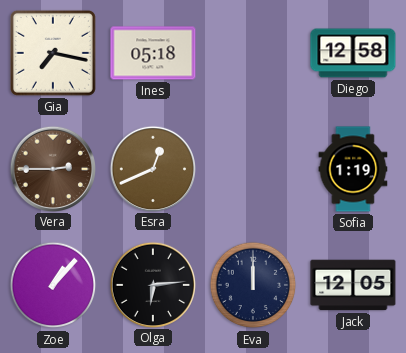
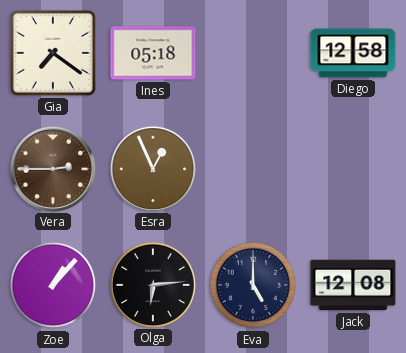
Gia: 7:17 -> 7:21 (53, 53)
Esra: 12:41 -> 12:56 (152, 168)
Sofia: 1:19 -> none (353, 169)
Eva: 12:00 -> 5:00 (253, 285)
Jack: 12:05 -> 12:08 (353, 285)
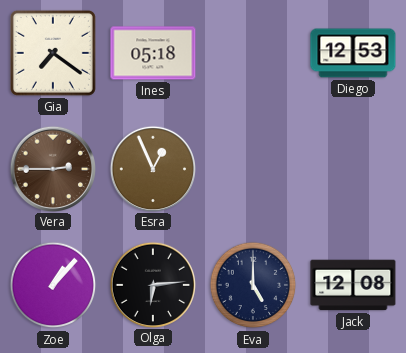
Diego: 12:58 -> 12:53 (353, 53)
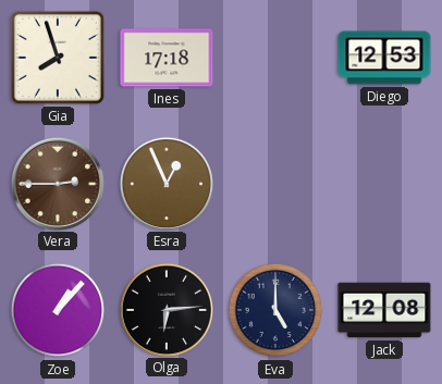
Gia: 7:21 -> 7:57 (58, 58)
Ines: 05:18 -> 17:18 (167, 58)
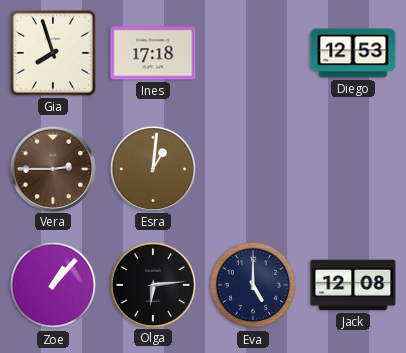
Esra: 12:56 -> 1:01 (152, 168)
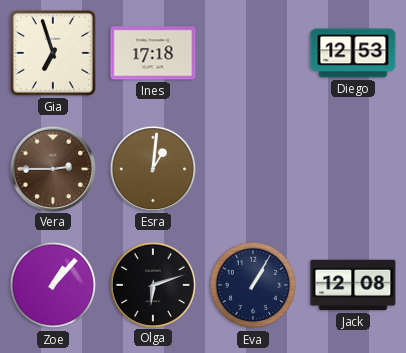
Gia: 7:57 -> 6:57 (53, 53)
Olga: 6:14 -> 6:12 (152, 284)
Eva: 5:00 -> 1:05 (253, 285)
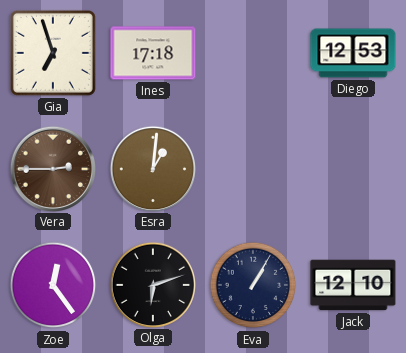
Zoe: 1:07 -> 12:24 (53, 285)
Jack: 12:08 -> 12:10 (353, 285)
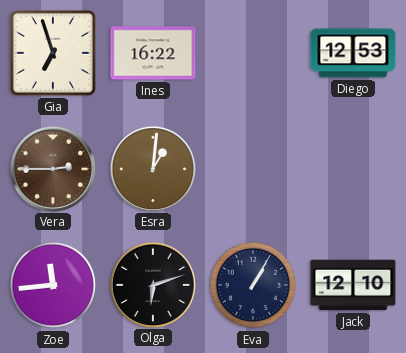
Ines: 17:18 -> 16:22 (153, 53)
Zoe: 12:24 -> 11:44 (53, 285)
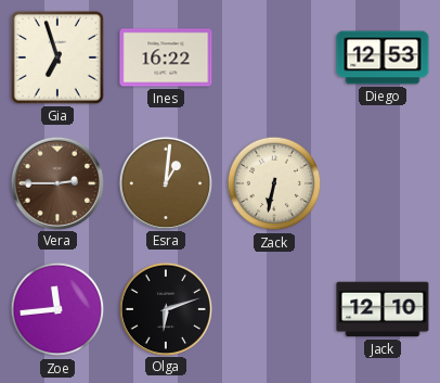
Zack: none -> 6:32 (274, 183)
Eva: 1:05 -> none (253, 285)
